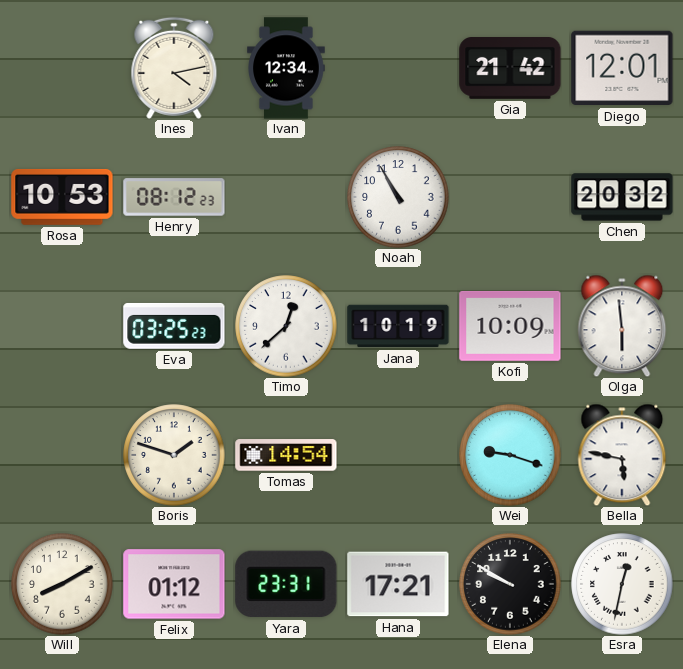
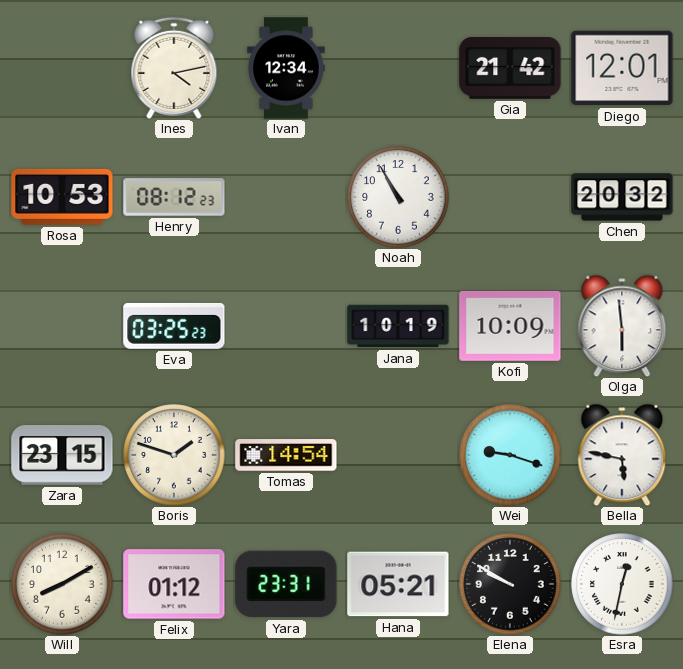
Timo: 12:38 -> none (286, 326)
Zara: none -> 23:15 (62, 456)
Hana: 17:21 -> 05:21 (398, 584)
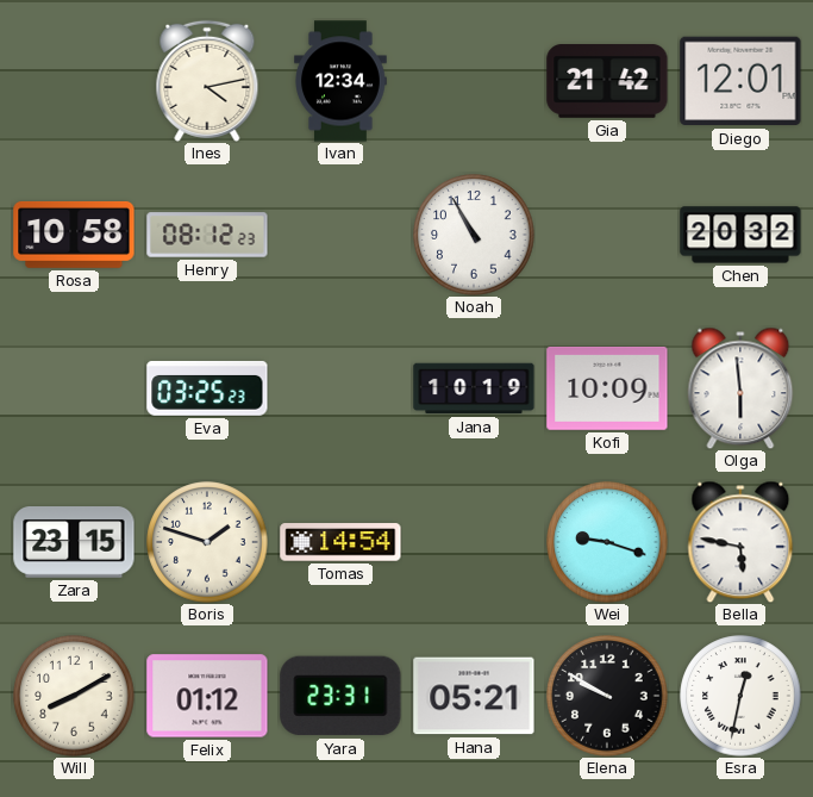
Rosa: 10:53 -> 10:58 (74, 235)
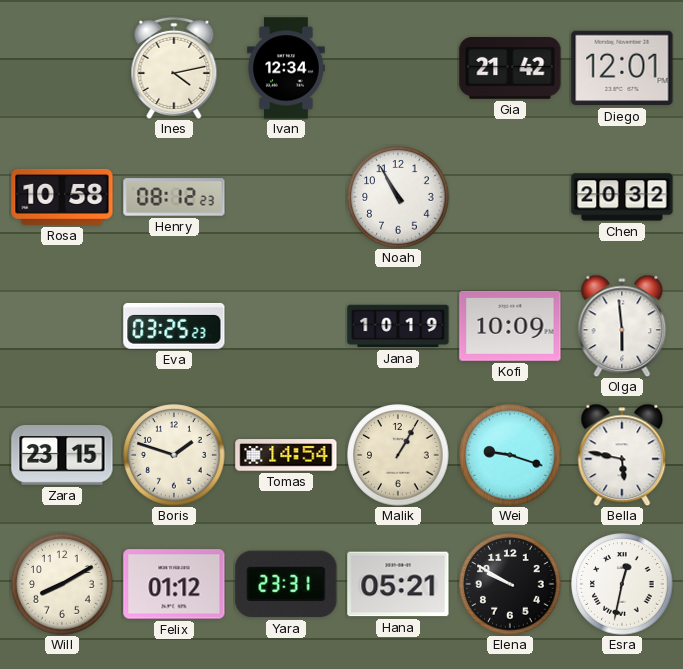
Malik: none -> 1:05 (398, 455)
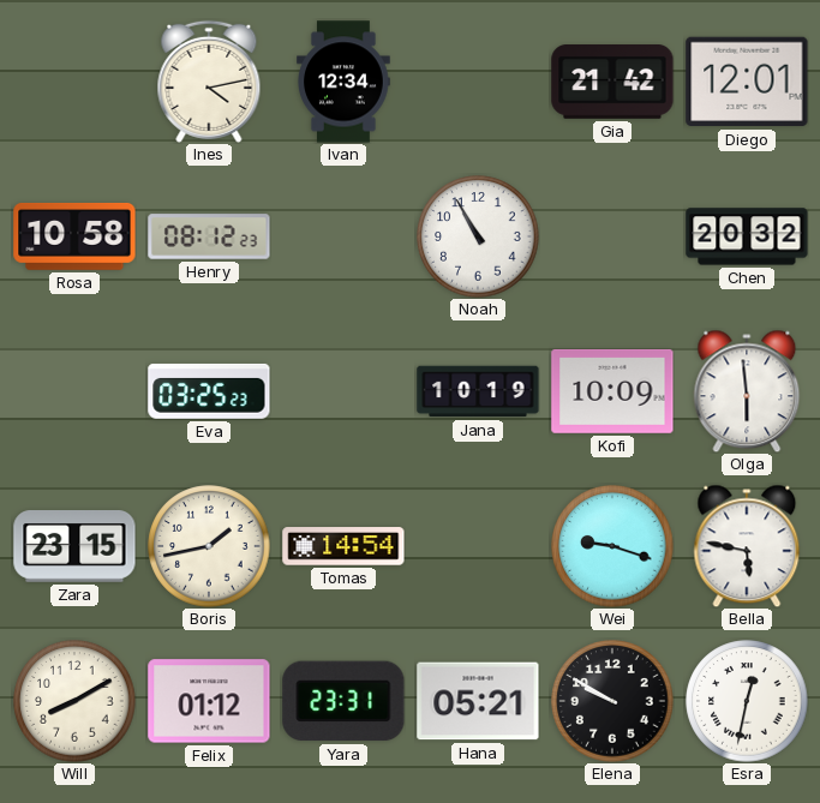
Boris: 1:48 -> 1:43 (209, 546)
Malik: 1:05 -> none (398, 455)
